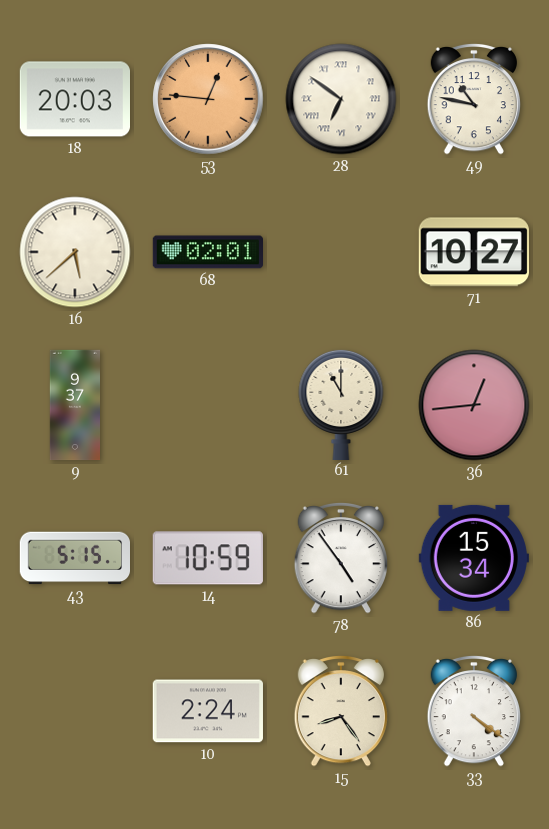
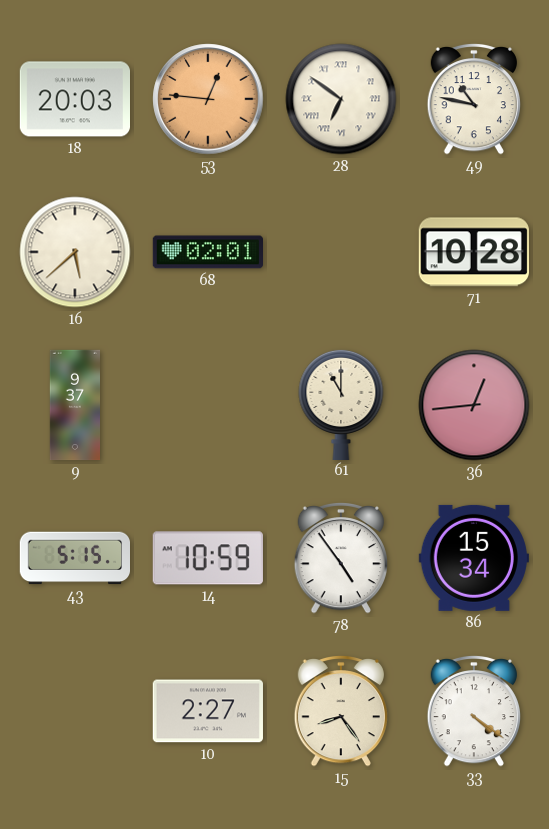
71: 10:27 -> 10:28 (474, 252)
10: 2:24 -> 2:27 (208, 711)
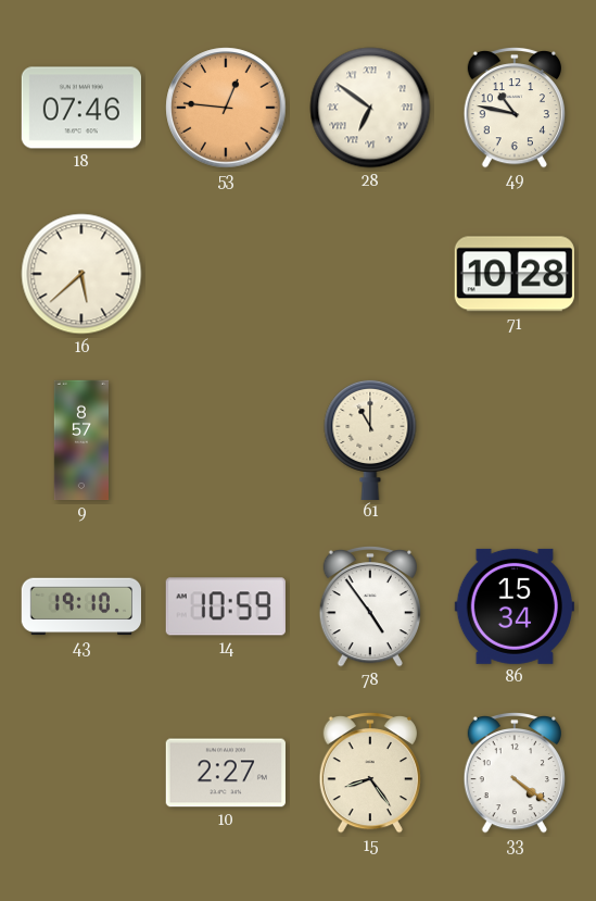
18: 20:03 -> 07:46 (80, 108)
68: 02:01 -> none (207, 252)
9: 9:37 -> 8:57 (80, 440)
36: 12:44 -> none (474, 405)
43: 5:15 -> 19:10 (80, 606)
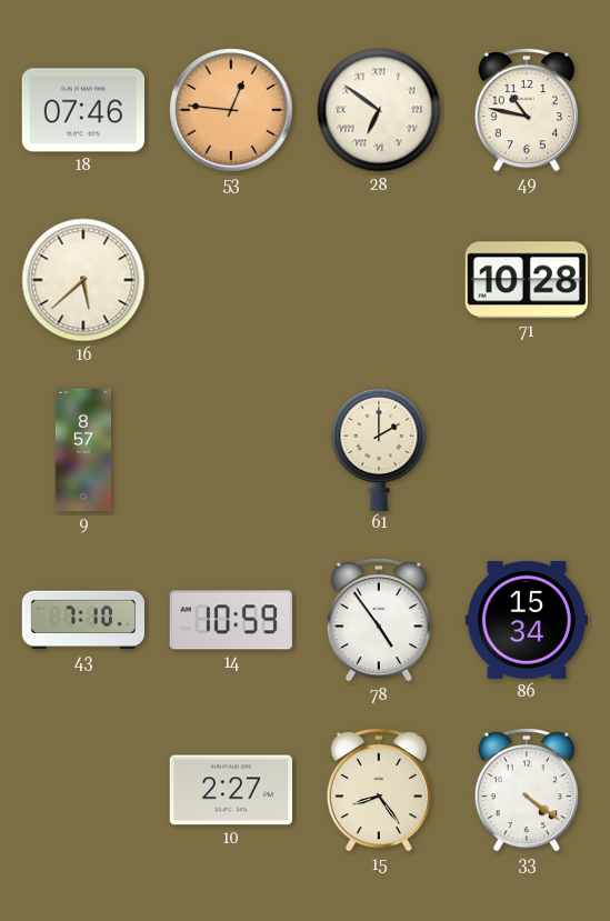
61: 11:00 -> 2:00 (379, 449)
43: 19:10 -> 7:10 (82, 620)
